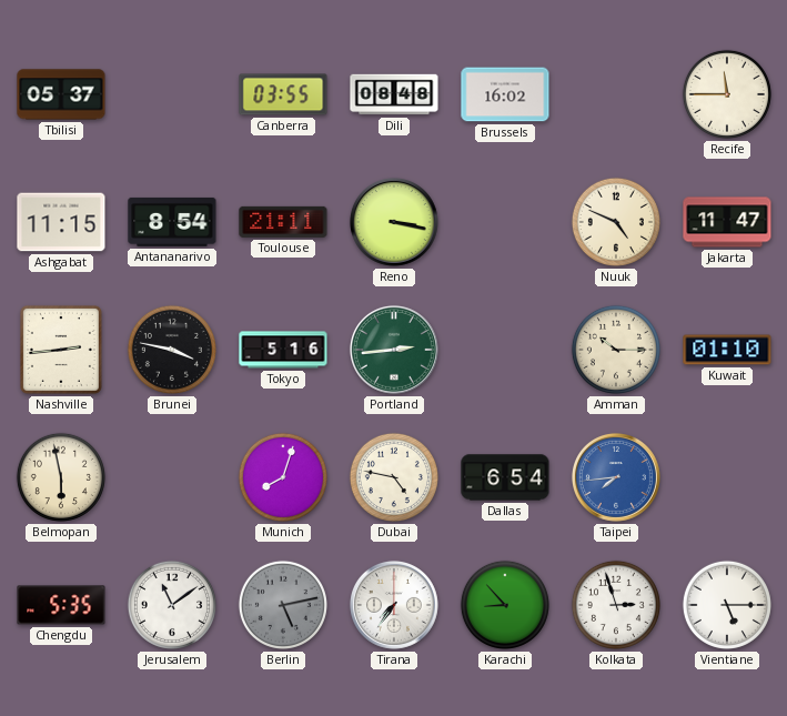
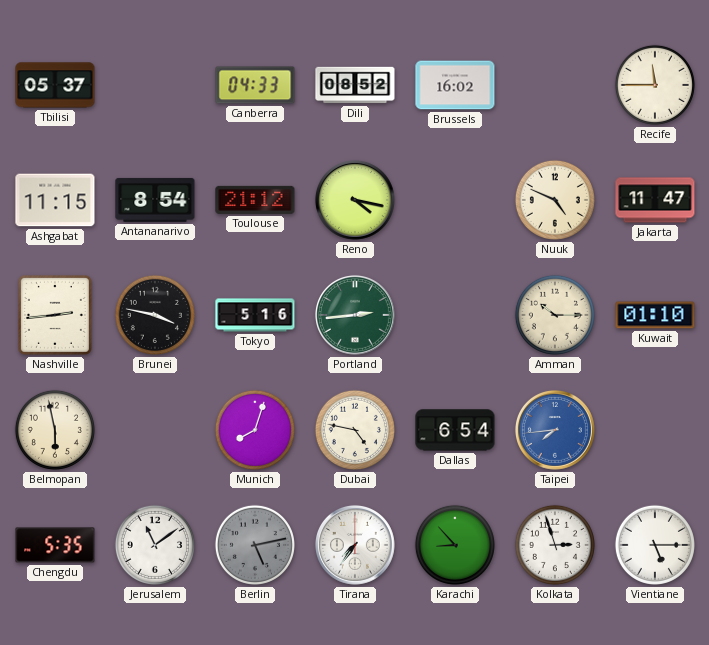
Canberra: 03:55 -> 04:33 (255, 85)
Dili: 08:48 -> 08:52 (355, 85)
Toulouse: 21:11 -> 21:12 (255, 200)
Reno: 3:17 -> 4:17 (355, 200)
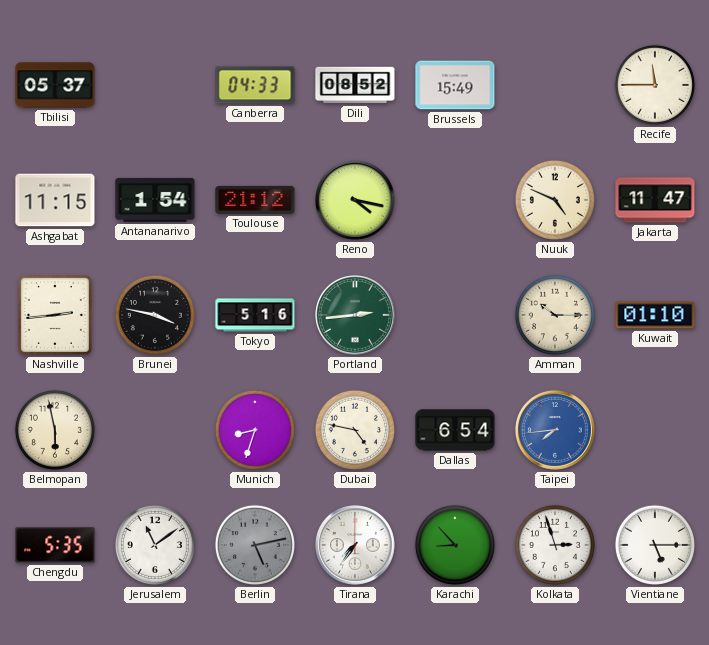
Brussels: 16:02 -> 15:49 (455, 85)
Antananarivo: 8:54 -> 1:54 (155, 200)
Munich: 8:03 -> 8:33 (255, 430)
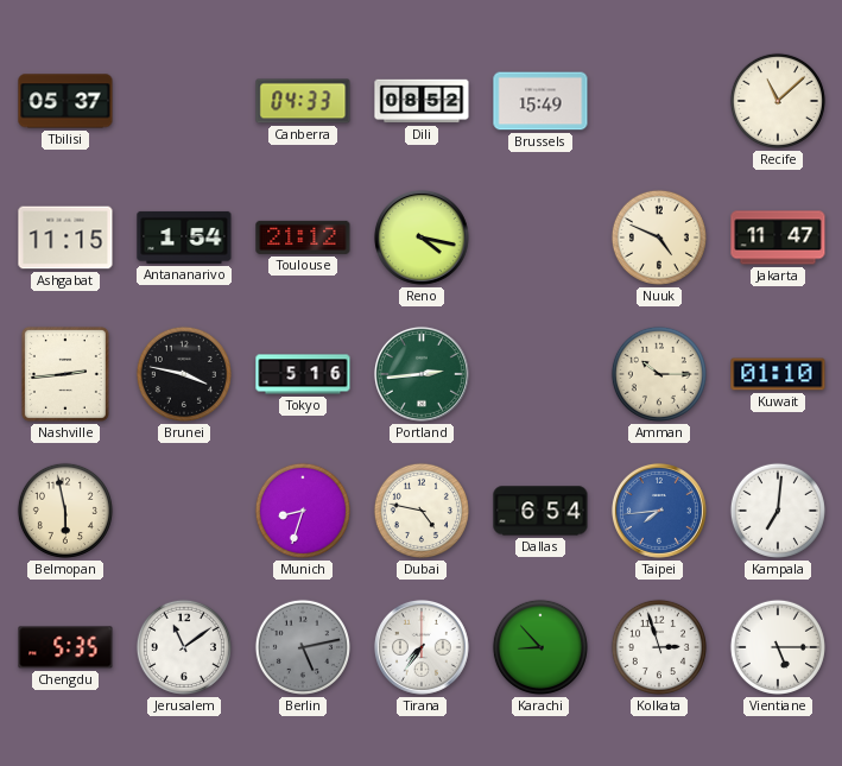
Recife: 11:45 -> 11:08 (778, 101)
Kampala: none -> 7:01 (778, 511)
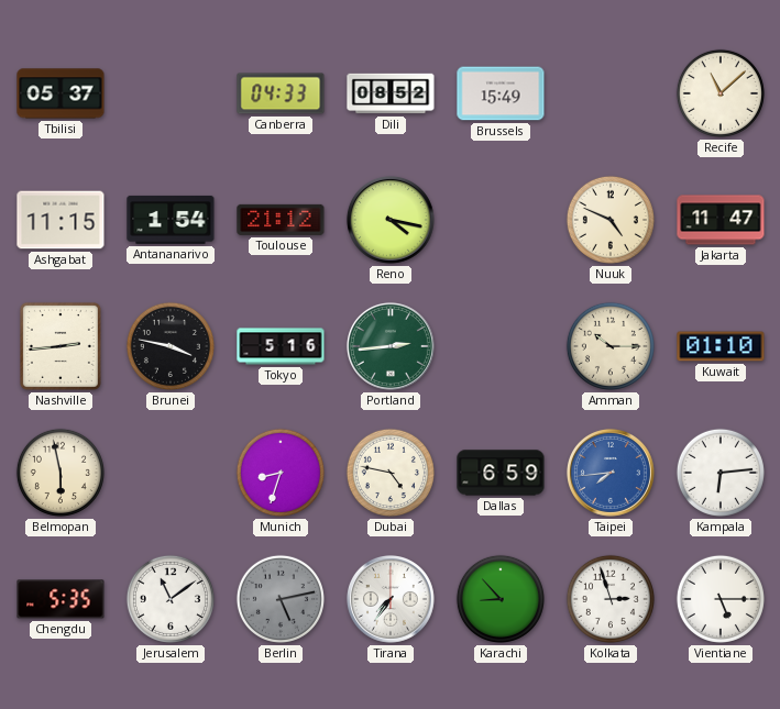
Dallas: 6:54 -> 6:59 (501, 473)
Kampala: 7:01 -> 6:14 (721, 473)
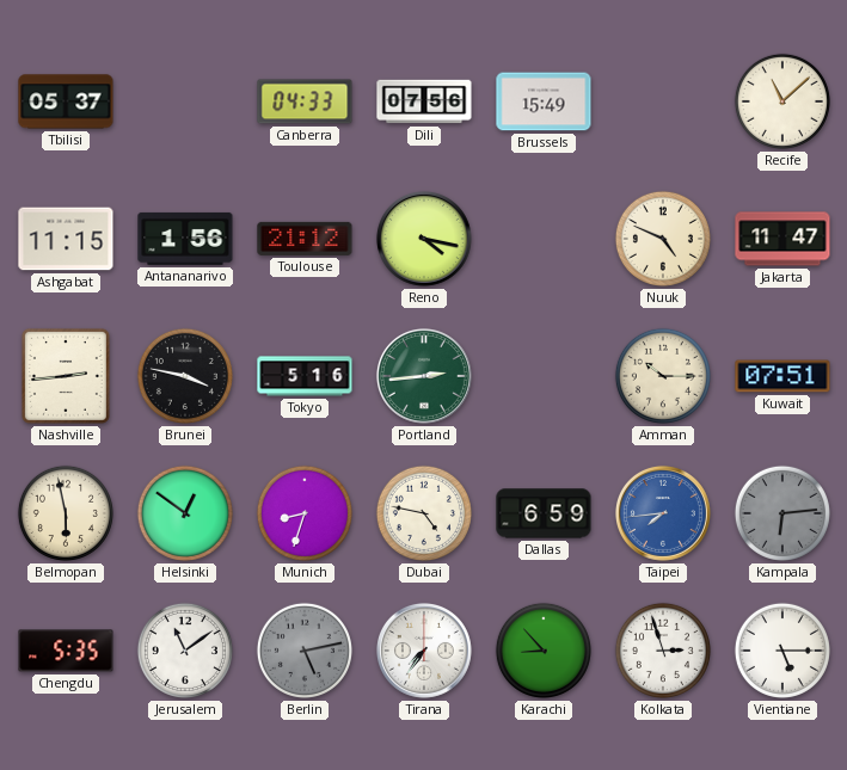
Dili: 08:52 -> 07:56 (424, 101)
Antananarivo: 1:54 -> 1:56 (185, 239)
Kuwait: 01:10 -> 07:51 (782, 376)
Helsinki: none -> 12:51 (185, 513)
Kampala dial: white -> grey (782, 513)
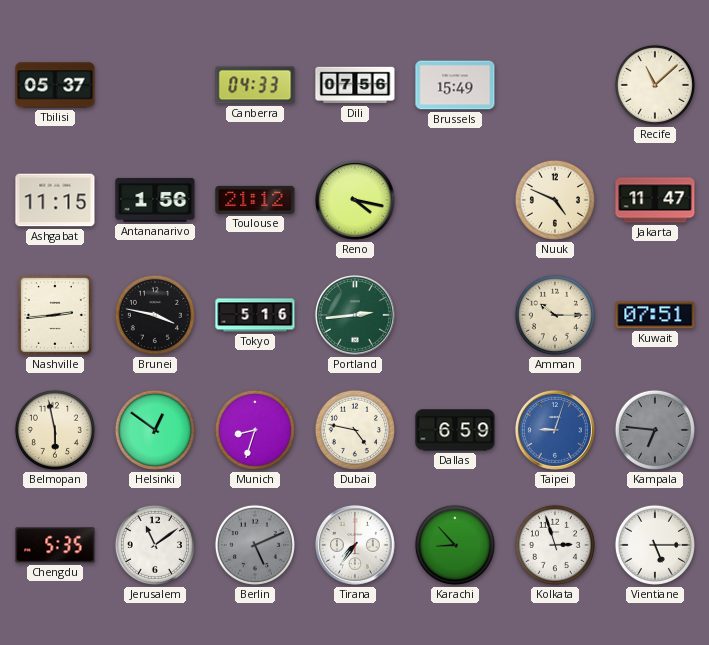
Taipei: 7:44 -> 9:03 (555, 430)
Kampala: 6:14 -> 6:46 (655, 430)
Berlin: 5:13 -> 5:11 (255, 545)
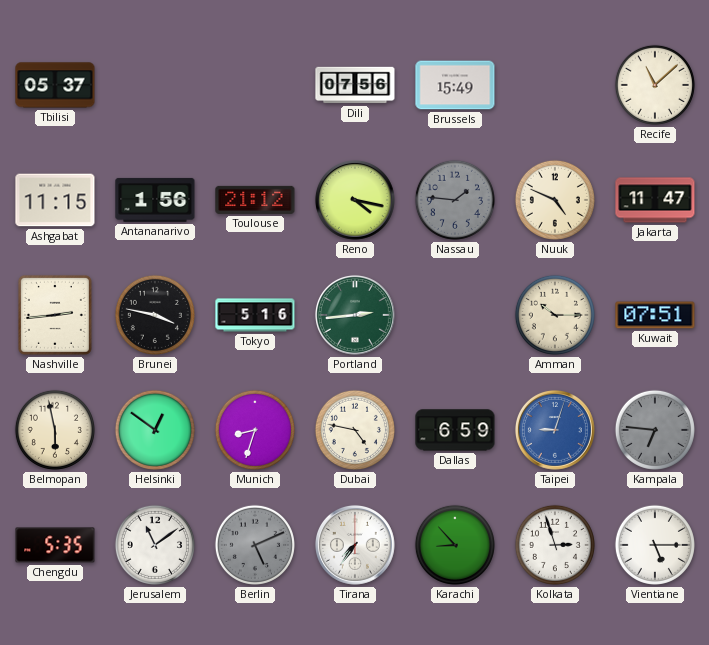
Canberra: 04:33 -> none (255, 85)
Nassau: none -> 1:46 (455, 200)
